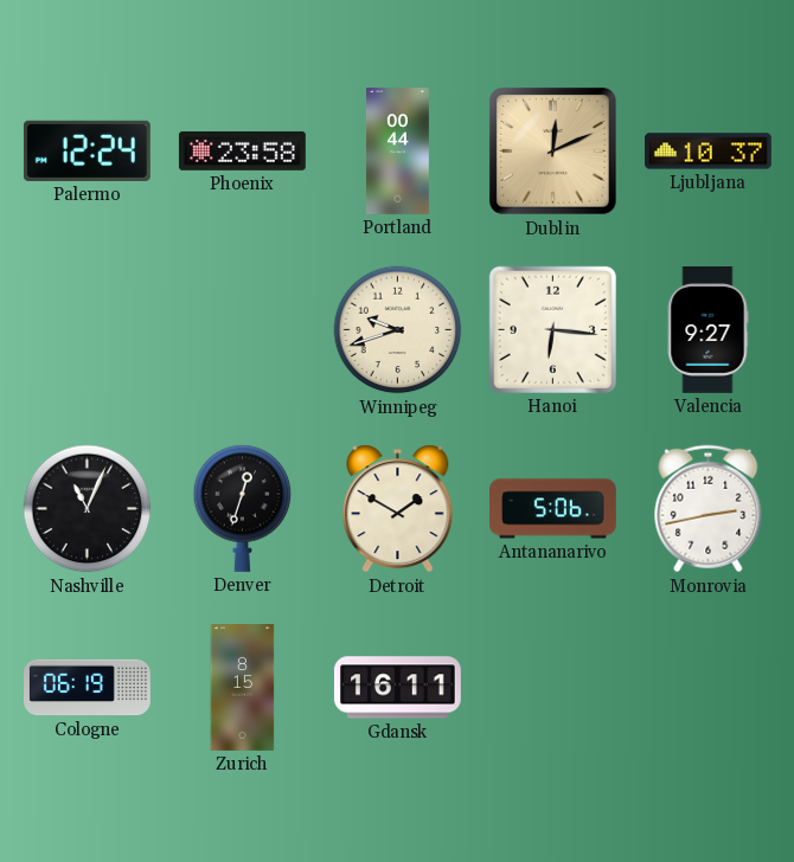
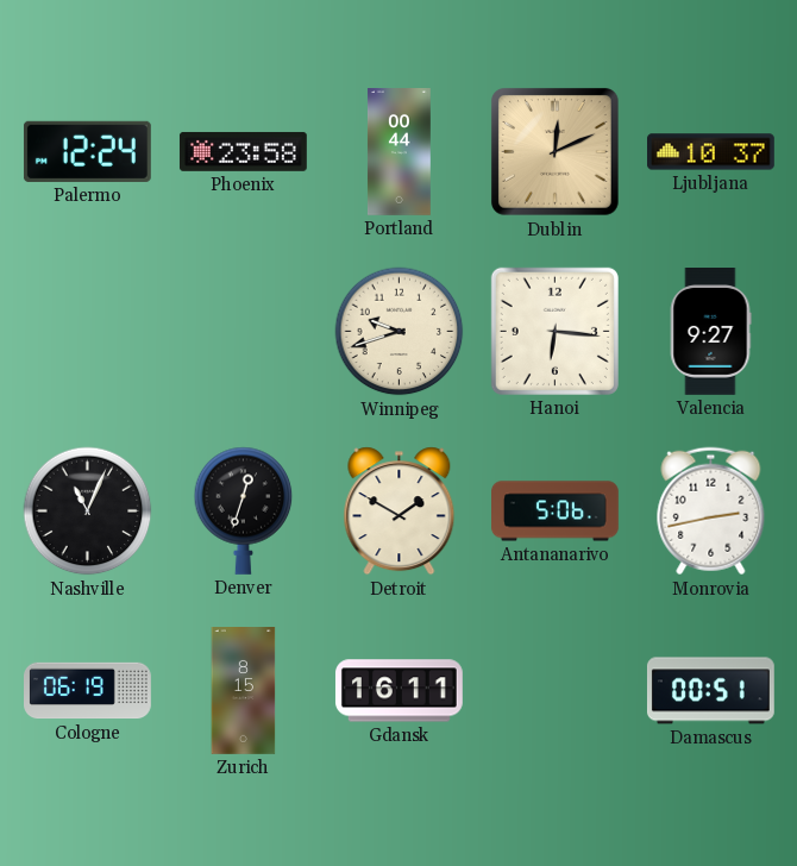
Damascus: none -> 00:51 (710, 691)
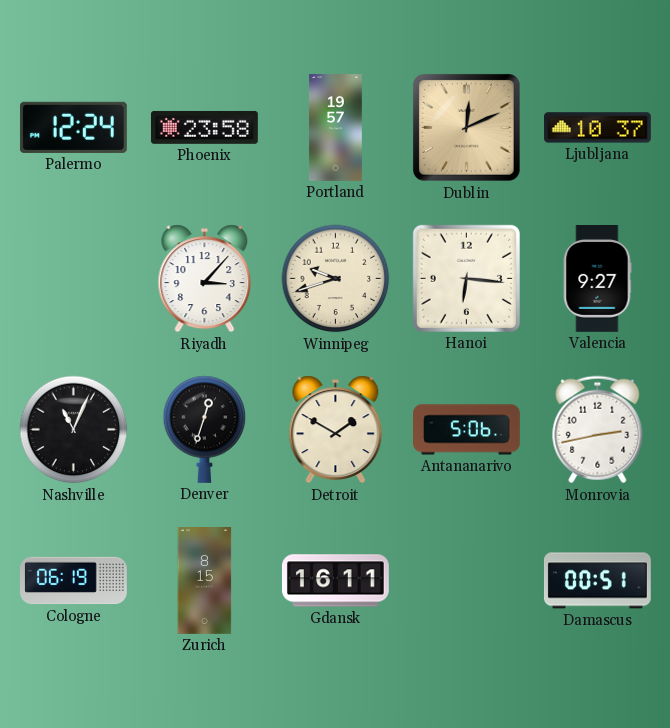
Portland: 00:44 -> 19:57 (335, 128)
Riyadh: none -> 3:07 (205, 279)
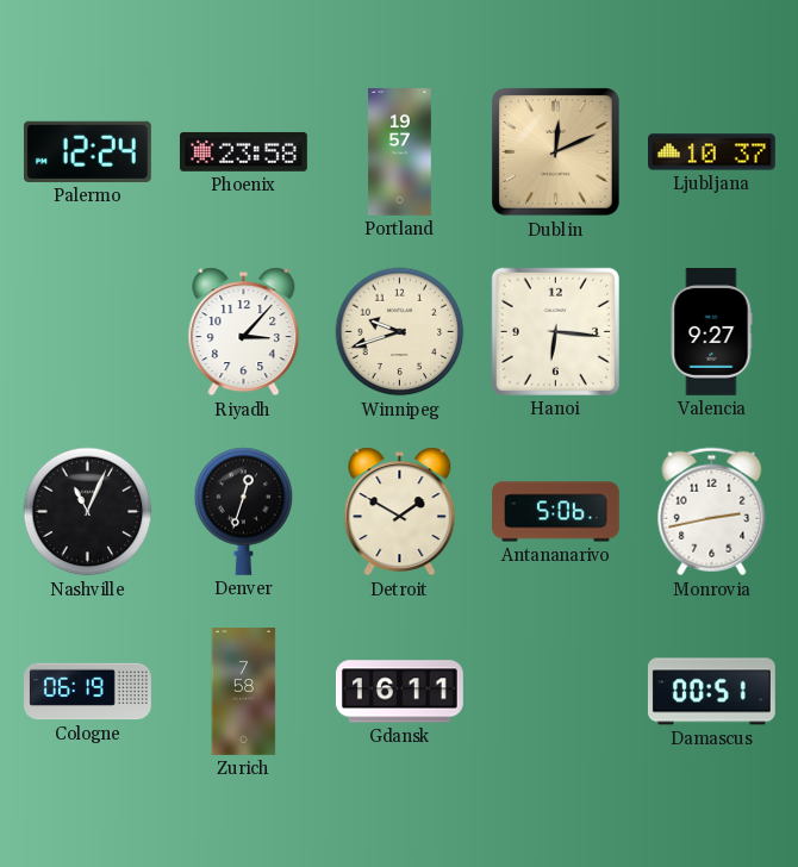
Zurich: 8:15 -> 7:58 (244, 692)
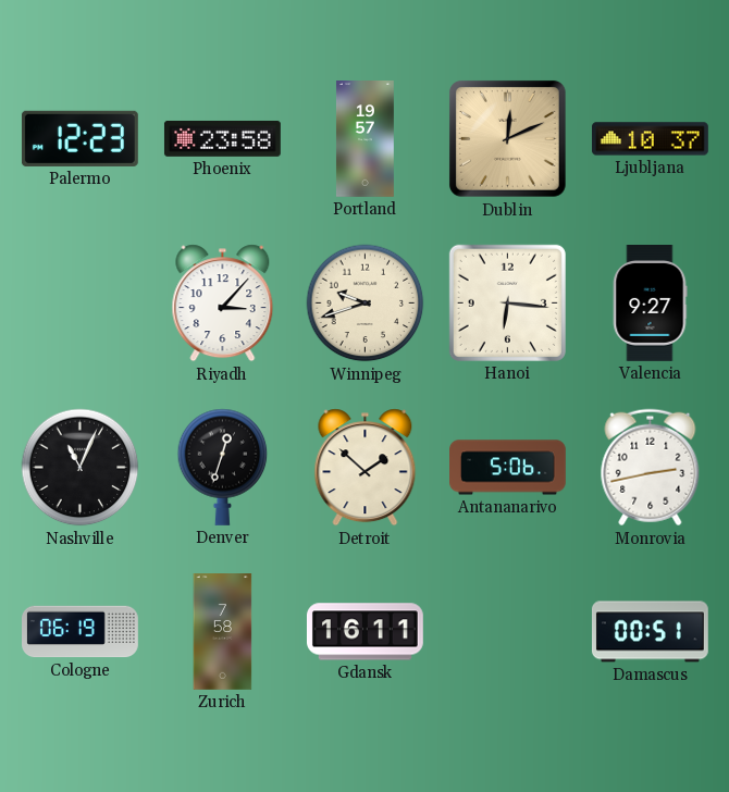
Palermo: 12:24 -> 12:23 (79, 138)
Detroit: 1:50 -> 1:52 (366, 468)
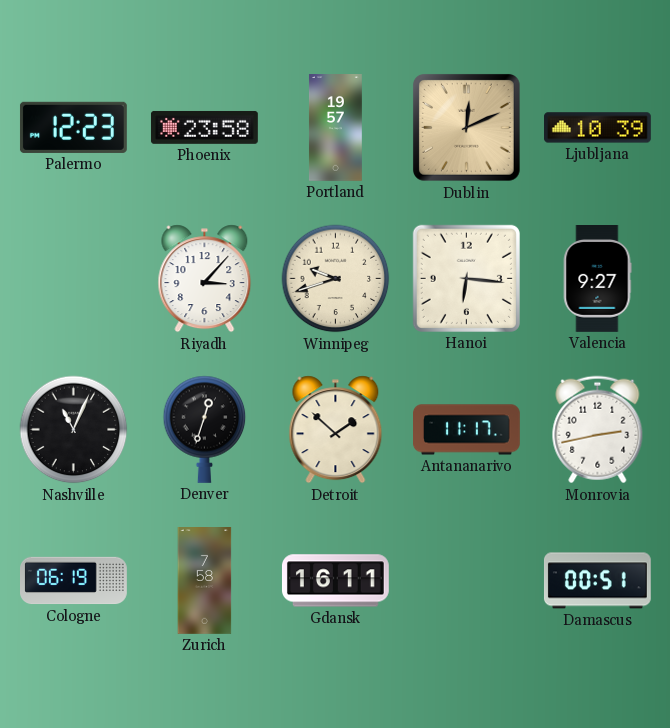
Ljubljana: 10:37 -> 10:39 (598, 128)
Antananarivo: 5:06 -> 11:17 (467, 430)
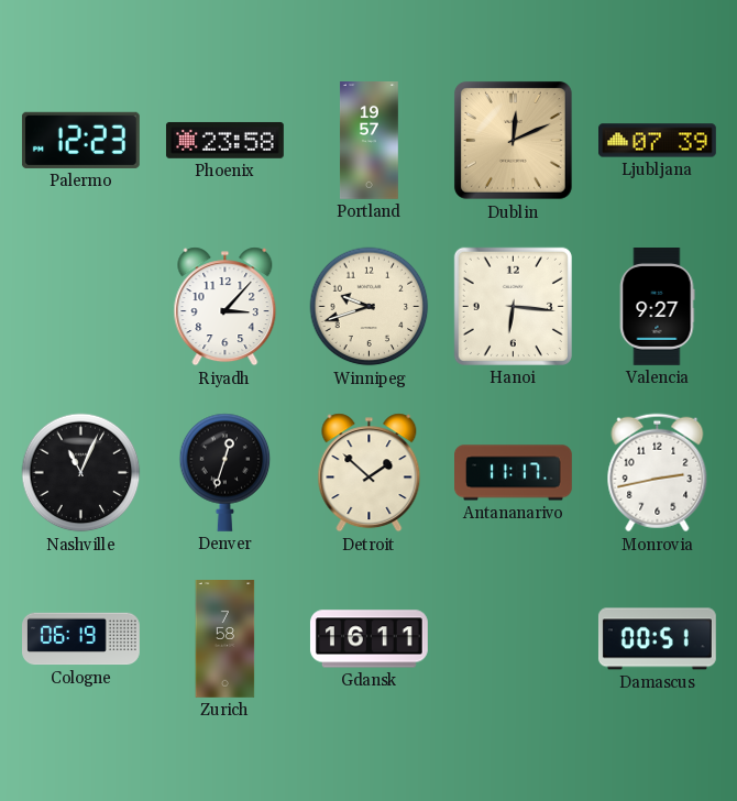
Ljubljana: 10:39 -> 07:39 (658, 141)
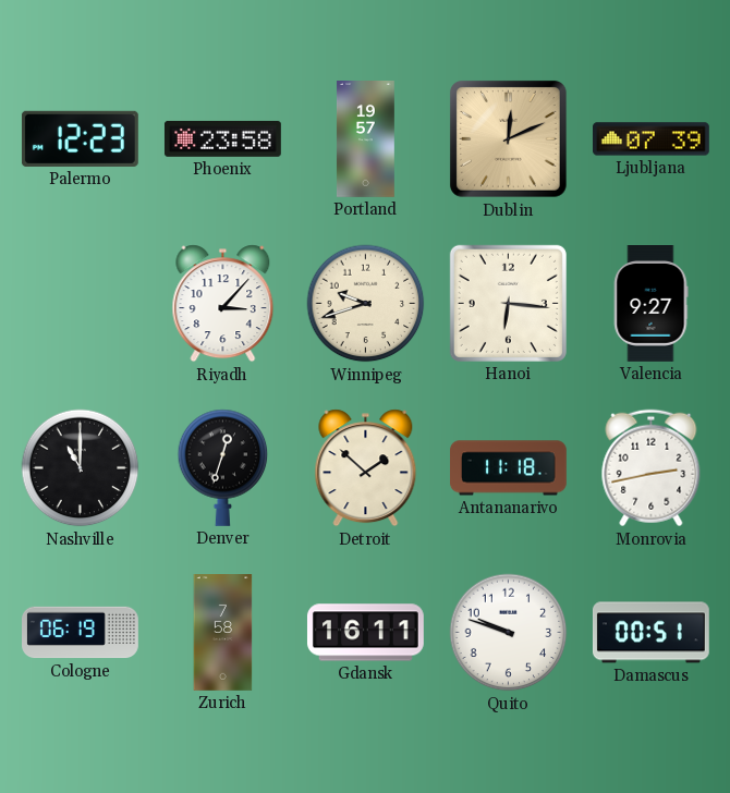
Nashville: 11:04 -> 11:00 (81, 468)
Antananarivo: 11:17 -> 11:18 (509, 468)
Quito: none -> 9:48 (509, 633)
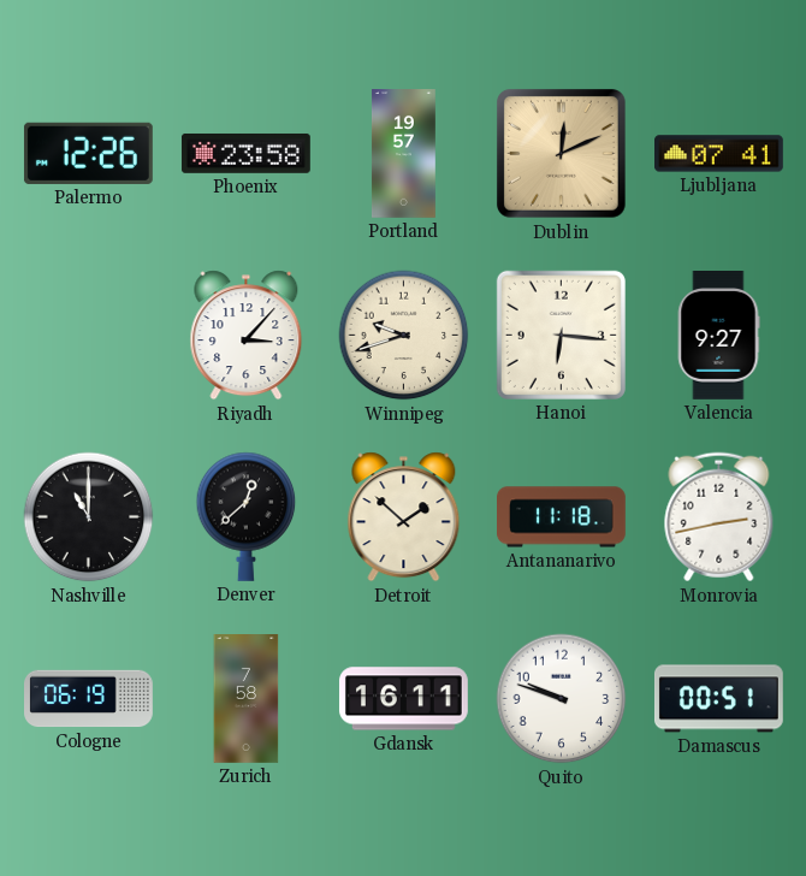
Palermo: 12:23 -> 12:26 (88, 153)
Ljubljana: 07:39 -> 07:41 (719, 154)
Denver: 12:33 -> 12:38 (247, 516)
